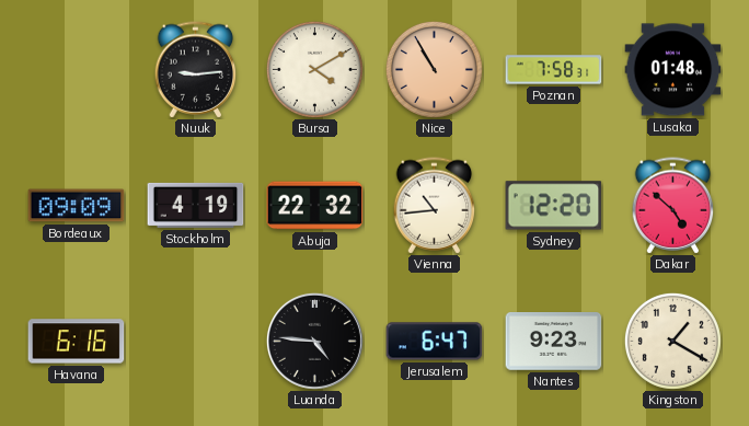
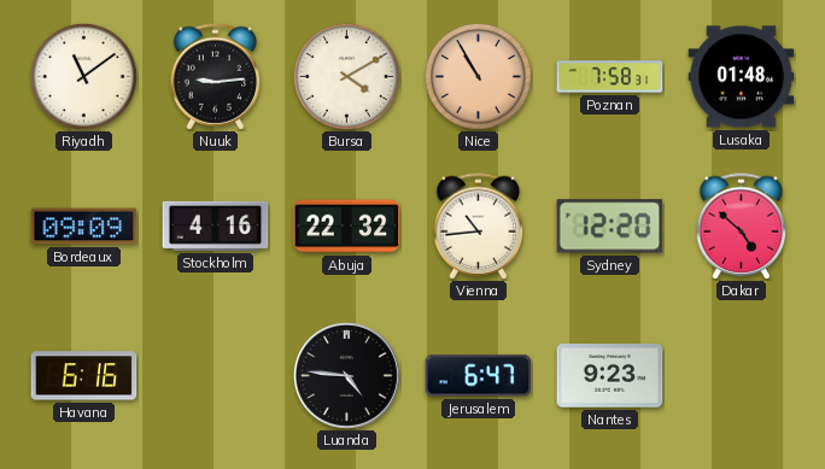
Riyadh: none -> 11:09 (83, 76)
Stockholm: 4:19 -> 4:16 (216, 225)
Kingston: 1:20 -> none (672, 341)
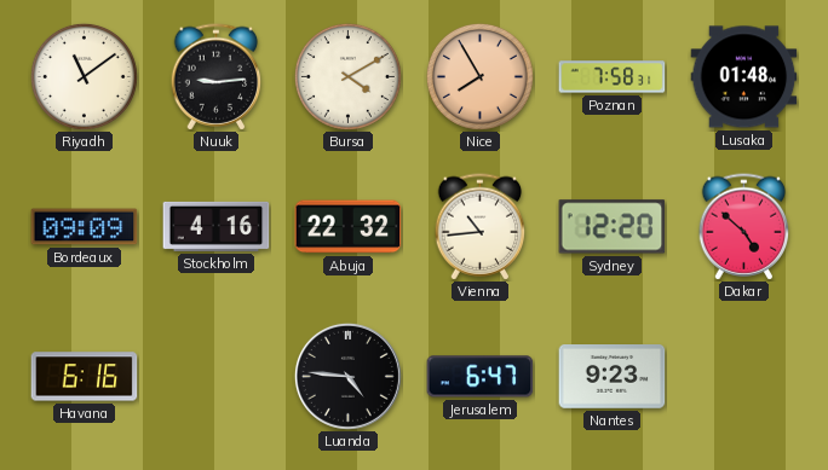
Nice: 10:55 -> 7:55 (479, 76)
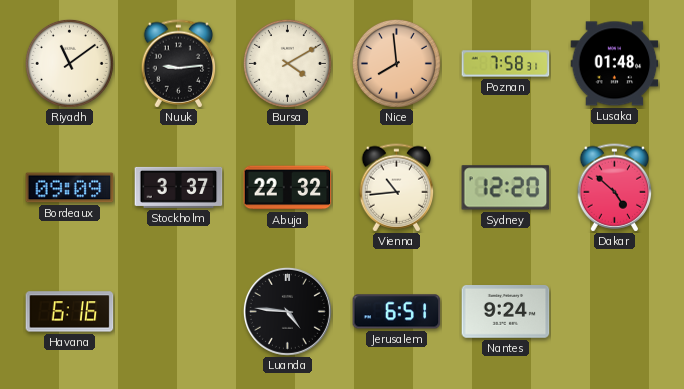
Nice: 7:55 -> 7:59 (396, 63)
Stockholm: 4:16 -> 3:37 (179, 187)
Jerusalem: 6:47 -> 6:51 (397, 312)
Nantes: 9:23 -> 9:24 (506, 312)
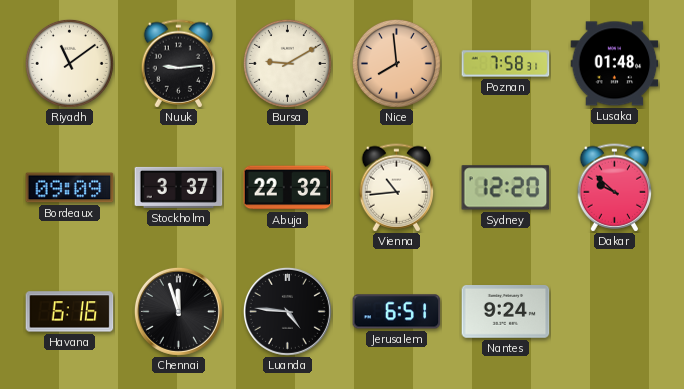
Bursa: 4:10 -> 9:10 (287, 63)
Dakar: 4:52 -> 9:52 (615, 188)
Chennai: none -> 11:57 (178, 311)
